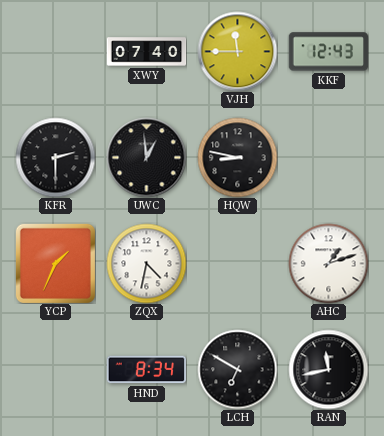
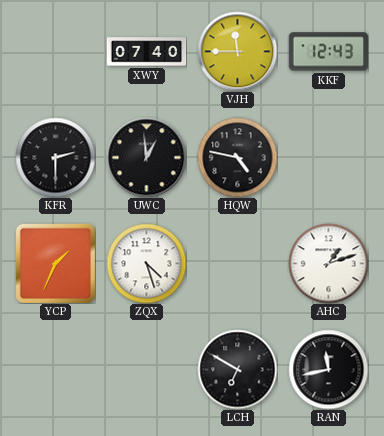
HQW: 8:47 -> 4:47 (237, 157)
ZQX: 4:32 -> 4:27 (146, 263)
HND: 8:34 -> none (146, 370)
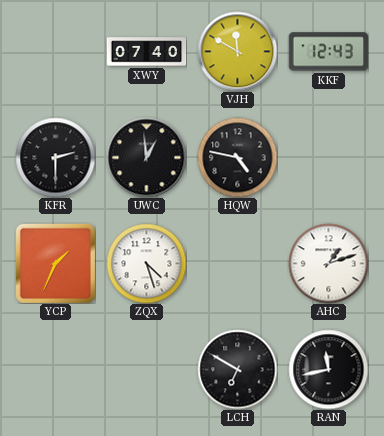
VJH: 11:45 -> 11:50 (237, 51)
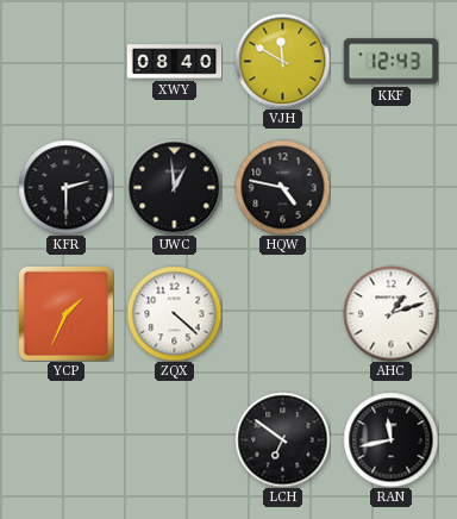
XWY: 07:40 -> 08:40 (174, 62)
ZQX: 4:27 -> 4:22 (174, 313)
LCH: 6:50 -> 6:51 (282, 439)
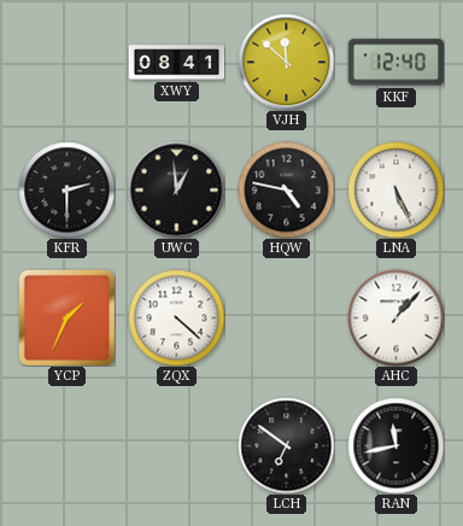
XWY: 08:40 -> 08:41 (176, 63)
VJH: 11:50 -> 11:52 (286, 62)
KKF: 12:43 -> 12:40 (395, 63)
LNA: none -> 5:26 (395, 189)
AHC: 1:12 -> 1:07 (395, 317)
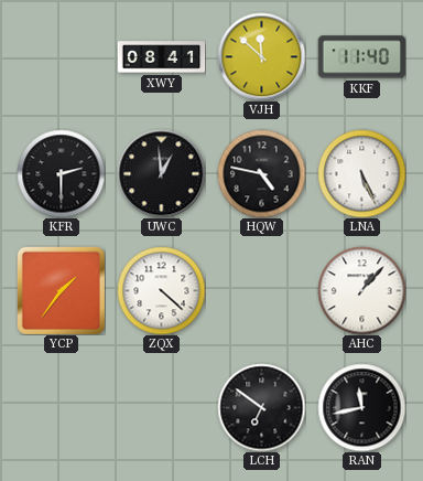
KKF: 12:40 -> 11:40 (361, 57)
YCP: 1:34 -> 1:36 (61, 290)
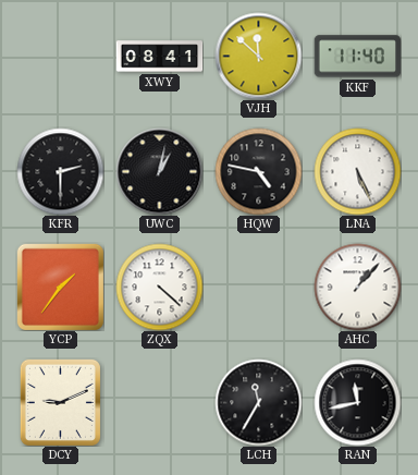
UWC: 12:59 -> 1:02 (159, 171)
DCY: none -> 9:11 (60, 402)
LCH: 6:51 -> 11:35 (258, 402)
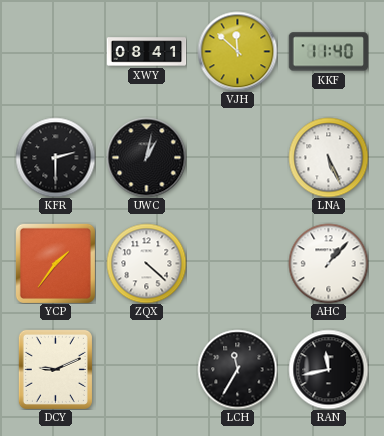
HQW: 4:47 -> none (258, 171)
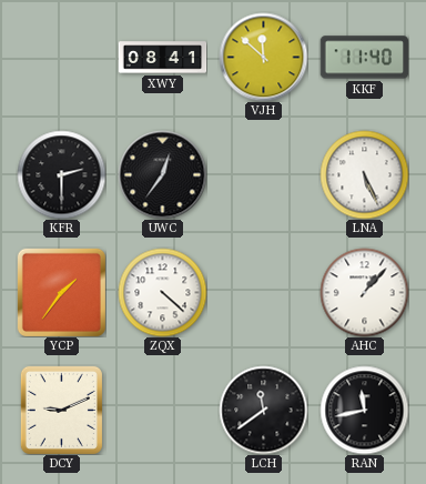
UWC: 1:02 -> 12:36 (162, 174)
LCH: 11:35 -> 11:39 (263, 410)
